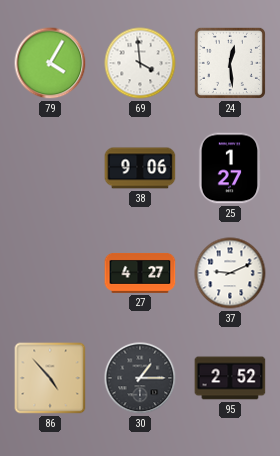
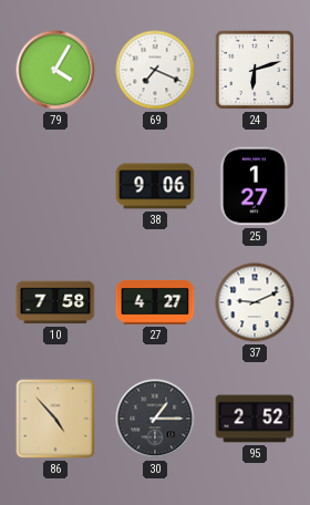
69: 3:59 -> 7:19 (155, 70)
24: 12:29 -> 6:12 (255, 70)
10: none -> 7:58 (55, 302)
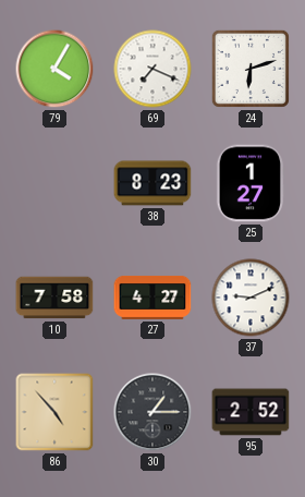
38: 9:06 -> 8:23 (152, 183)
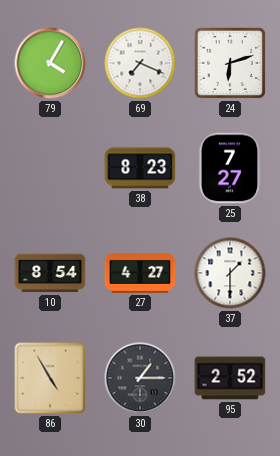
25: 1:27 -> 7:27 (230, 168)
10: 7:58 -> 8:54 (50, 273)
37: 9:11 -> 1:30 (230, 273)
86: 4:53 -> 4:55 (50, 378)
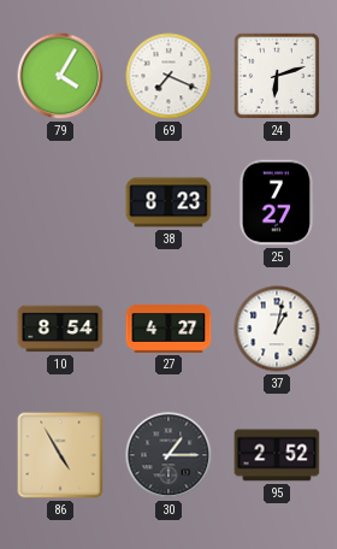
37: 1:30 -> 1:02 (277, 329)
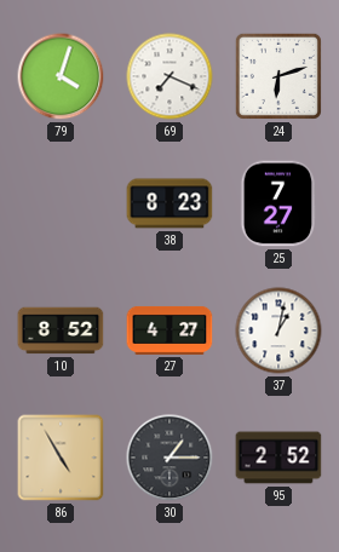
79: 4:05 -> 4:03 (61, 76)
10: 8:54 -> 8:52 (61, 330)
